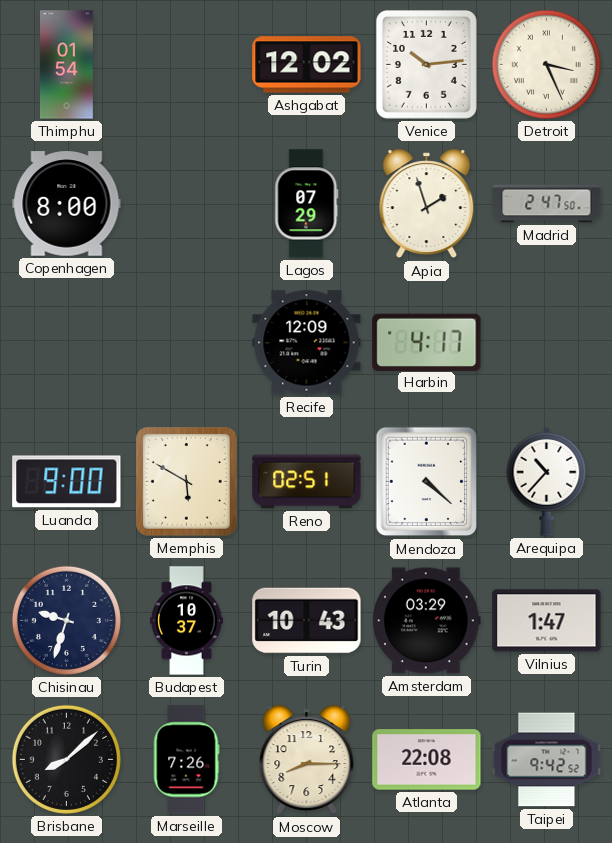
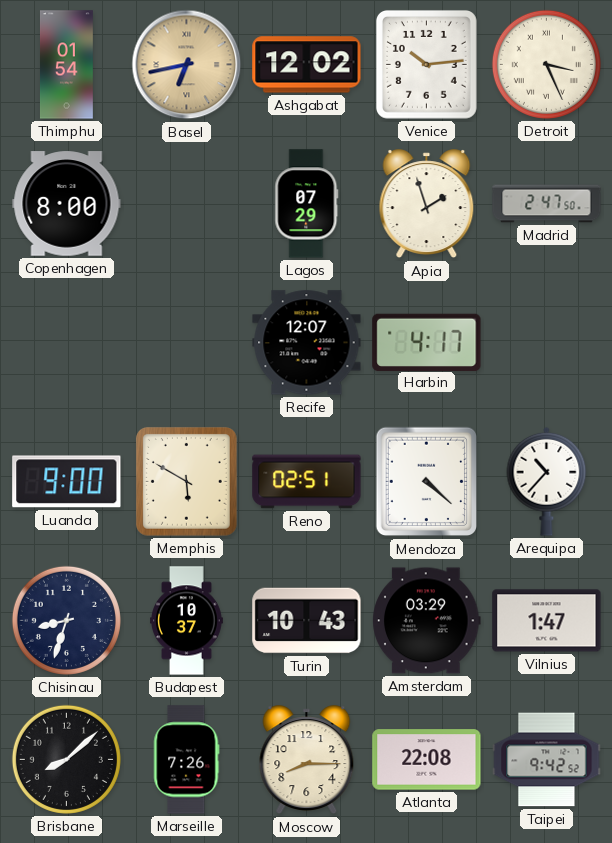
Basel: none -> 6:43 (187, 65)
Recife: 12:09 -> 12:07 (307, 343)
Chisinau: 9:33 -> 8:33 (66, 620)
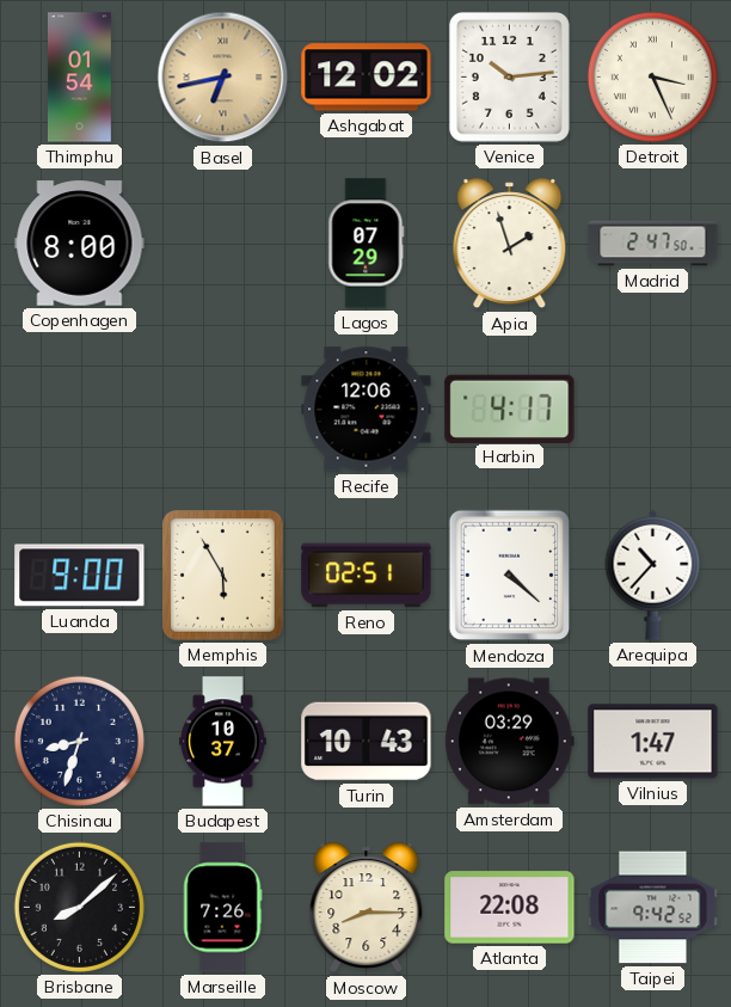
Recife: 12:07 -> 12:06 (367, 410)
Memphis: 5:50 -> 5:55 (222, 576)
